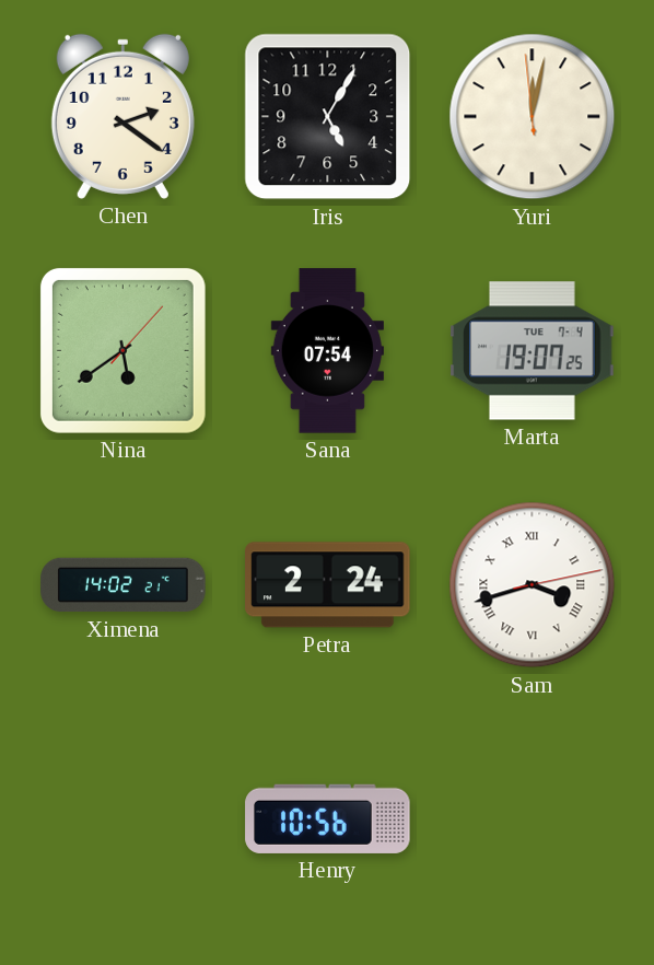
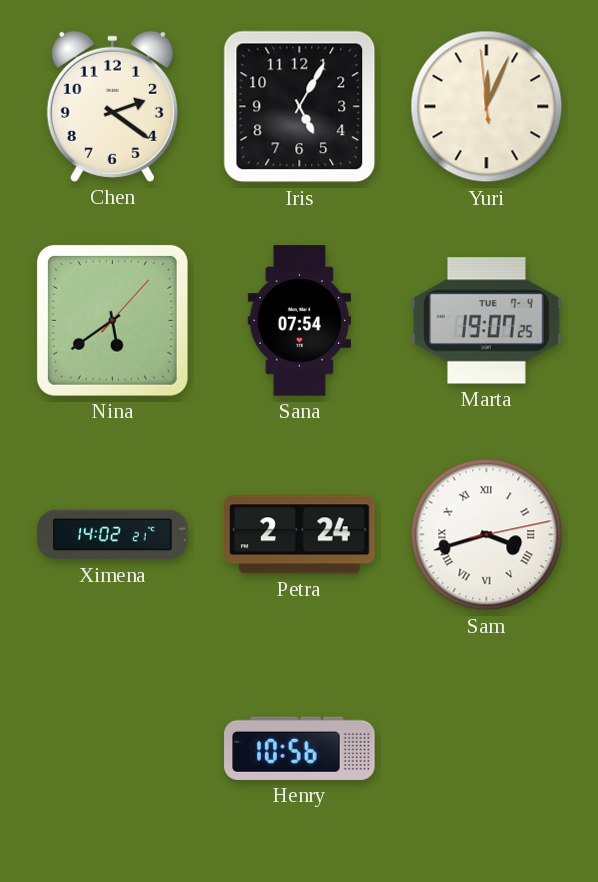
Yuri: 12:01 -> 12:03 (487, 107)
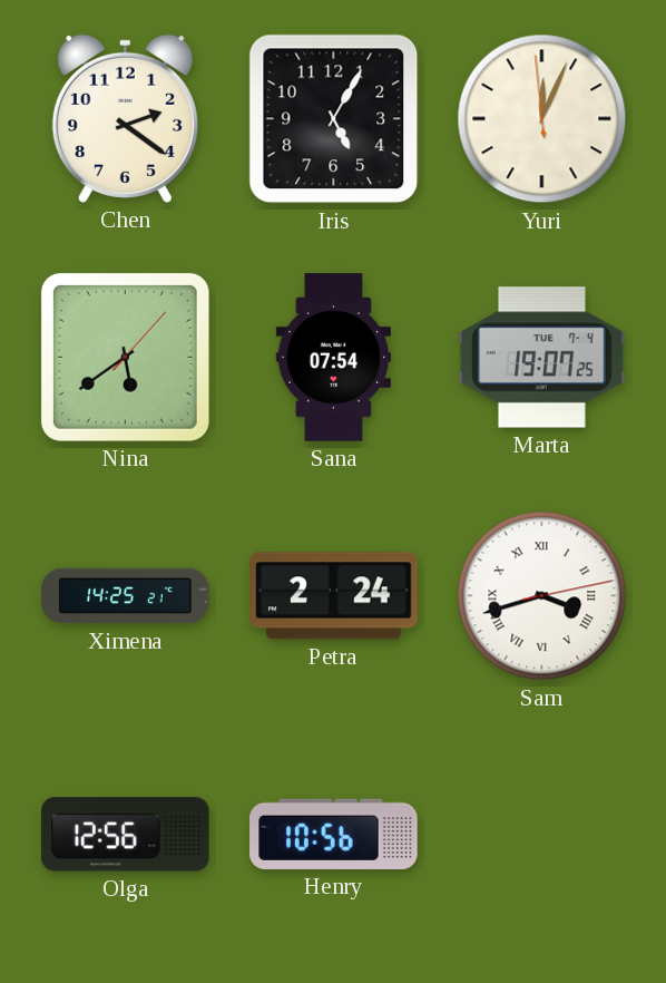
Ximena: 14:02 -> 14:25 (126, 596)
Olga: none -> 12:56 (126, 835)
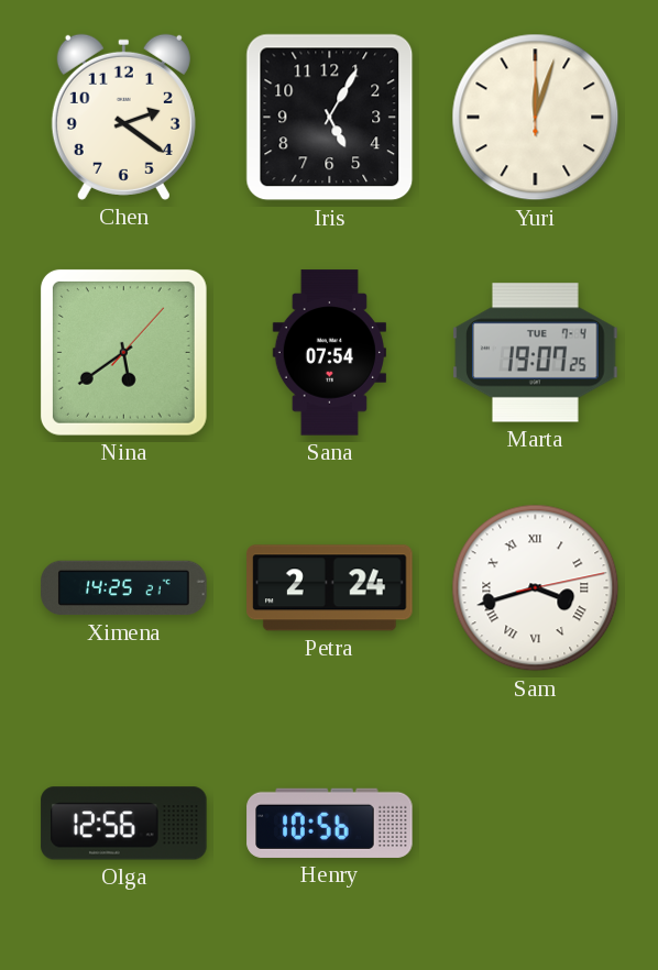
Yuri: 12:03:59 -> 12:03:00 (536, 118)
